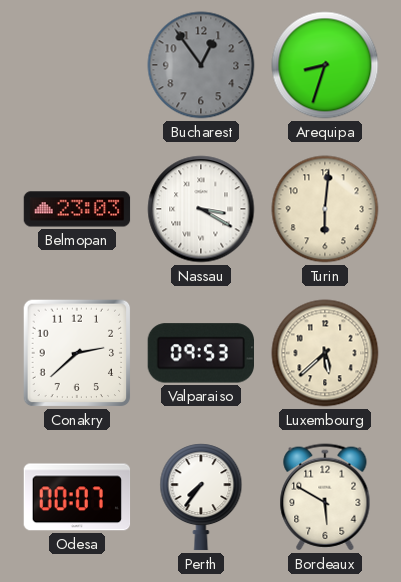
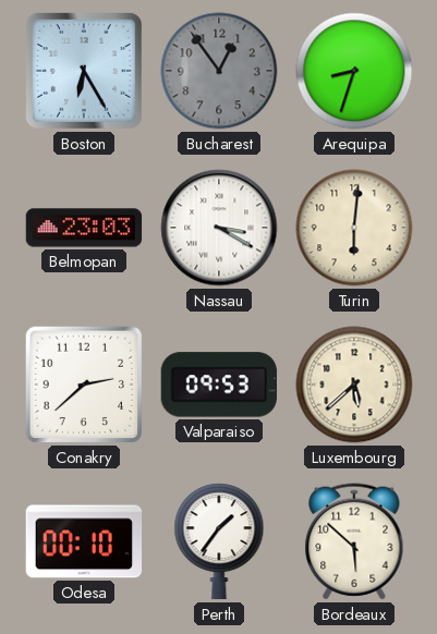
Boston: none -> 6:25 (84, 71)
Odesa: 00:07 -> 00:10 (84, 541)
Perth: 7:36 -> 1:36 (219, 541)
Bordeaux: 5:50 -> 5:52 (354, 541)
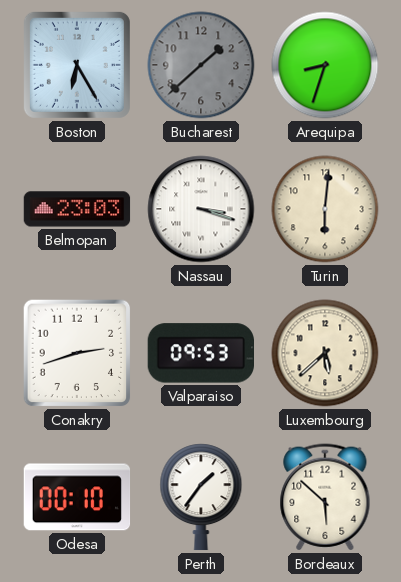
Bucharest: 12:54 -> 1:38 (201, 65)
Nassau: 3:20 -> 3:18 (201, 209)
Conakry: 2:38 -> 2:42 (77, 353)
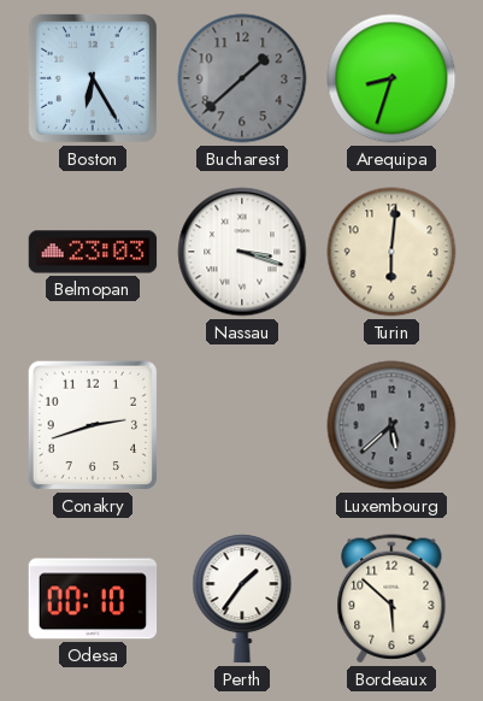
Valparaiso: 09:53 -> none (200, 353)
Luxembourg dial: cream -> grey (391, 425)
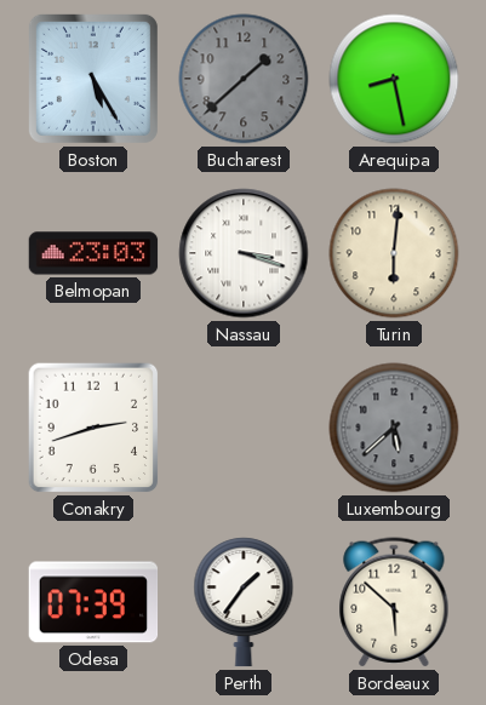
Boston: 6:25 -> 5:25 (93, 79)
Arequipa: 8:33 -> 8:28 (394, 79)
Odesa: 00:10 -> 07:39 (93, 602)
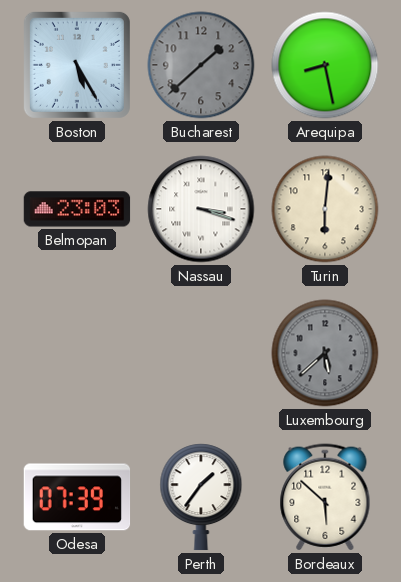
Conakry: 2:42 -> none (93, 428)
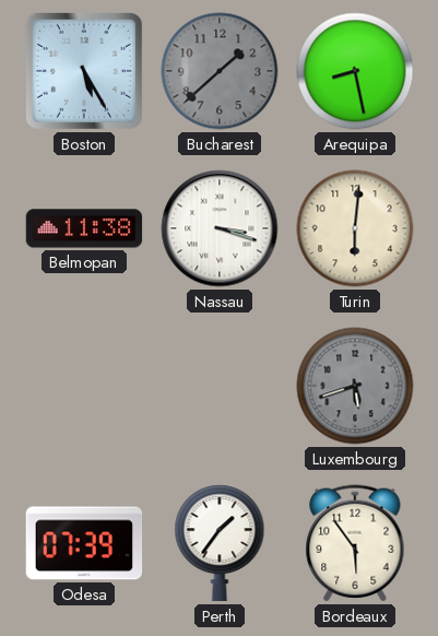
Belmopan: 23:03 -> 11:38 (84, 228)
Luxembourg: 5:38 -> 5:42 (355, 386)
Bordeaux: 5:52 -> 5:54 (355, 543)
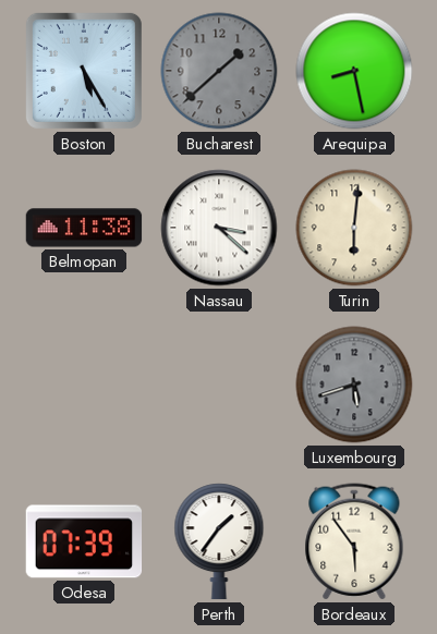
Nassau: 3:18 -> 3:22 (219, 228)
